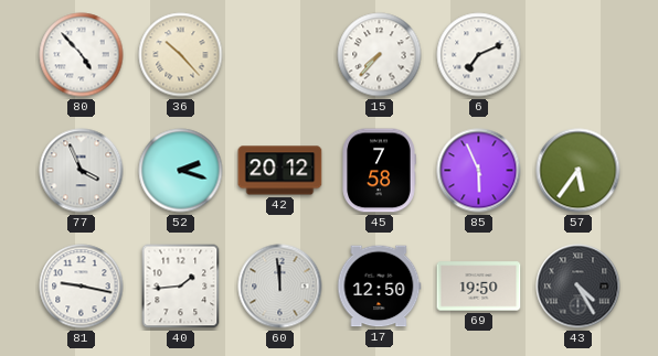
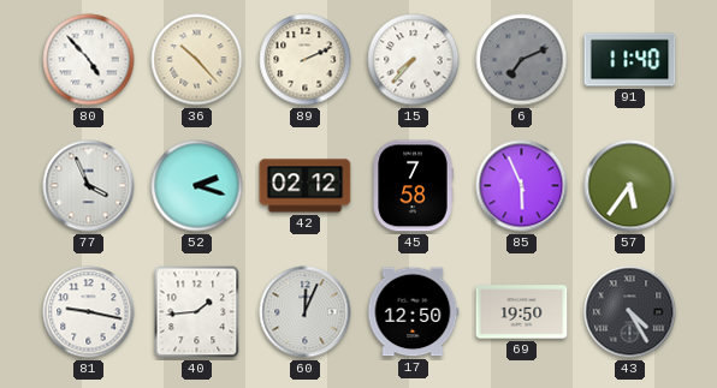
89: none -> 2:11 (306, 60)
6 dial: white -> grey (522, 60)
91: none -> 11:40 (630, 60)
42: 20:12 -> 02:12 (306, 186)
60: 11:59 -> 12:04 (306, 312)
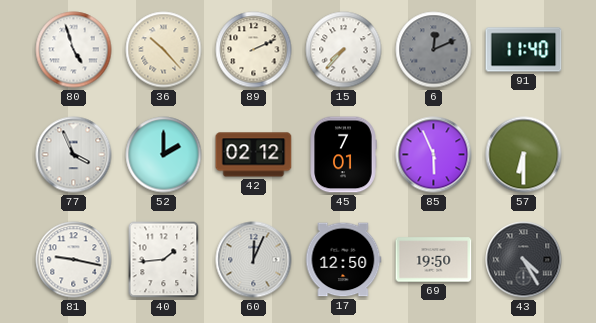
80: 4:53 -> 4:57 (74, 50)
6: 7:11 -> 12:11 (434, 50)
52: 2:18 -> 2:00 (164, 155)
45: 7:58 -> 7:01 (343, 155)
57: 5:36 -> 6:30 (524, 155)
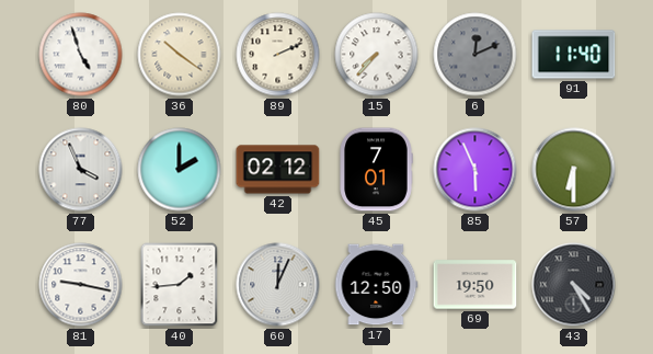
36: 10:23 -> 10:21 (180, 55)
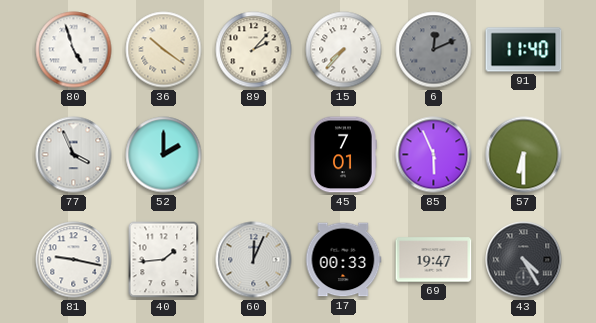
89: 2:11 -> 2:07 (254, 50)
42: 02:12 -> none (278, 170)
17: 12:50 -> 00:33 (343, 260)
69: 19:50 -> 19:47 (434, 260)
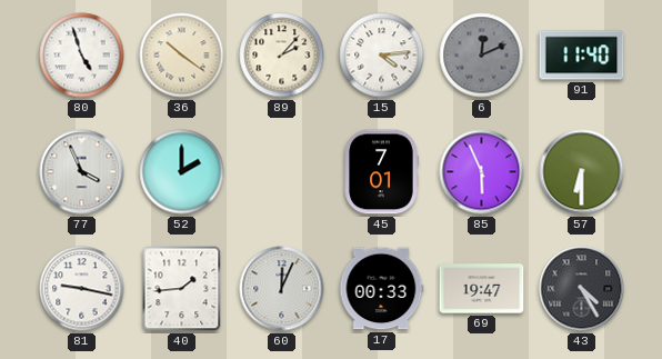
15: 7:37 -> 4:14 (382, 56)
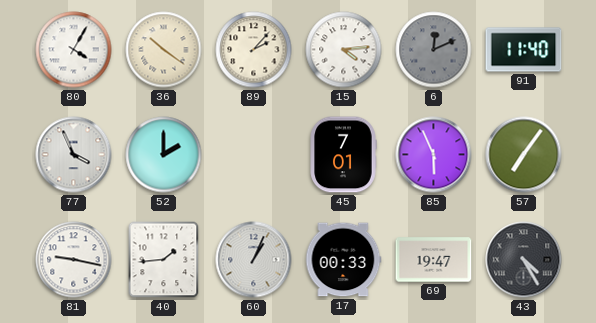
80: 4:57 -> 4:05 (74, 50)
57: 6:30 -> 7:06 (524, 155)
60: 12:04 -> 1:04 (254, 260)
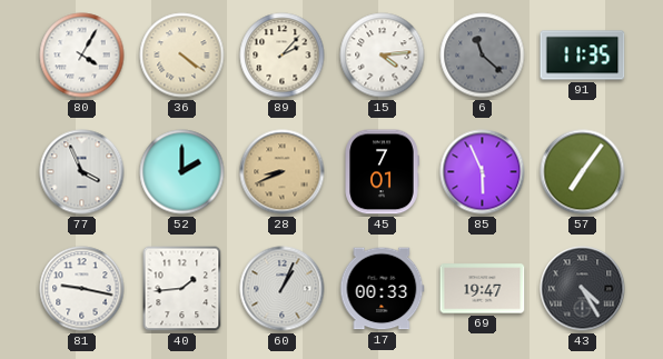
36: 10:21 -> 4:21 (182, 56)
6: 12:11 -> 11:22 (483, 56)
91: 11:40 -> 11:35 (583, 56)
28: none -> 8:41 (283, 172)
